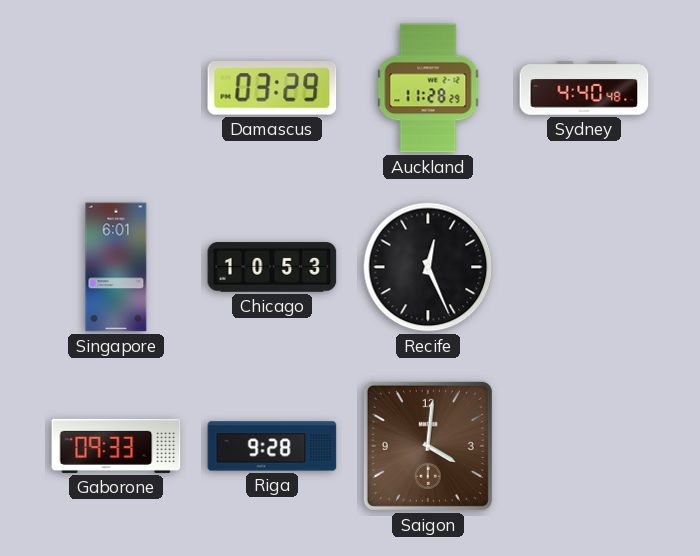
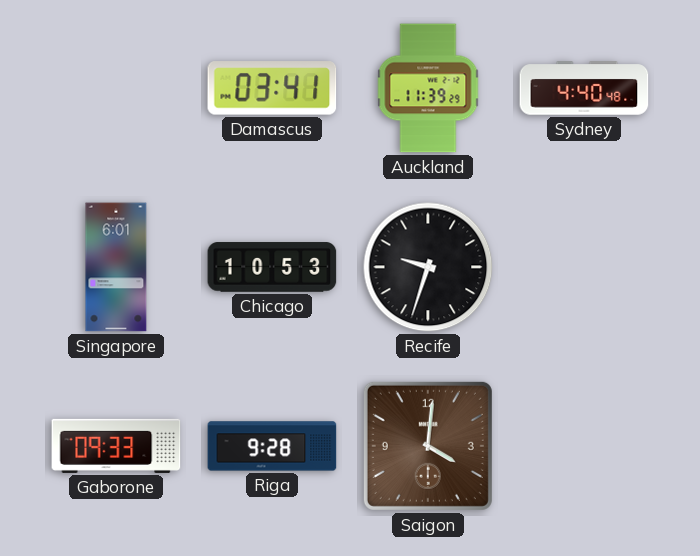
Damascus: 03:29 -> 03:41 (272, 88)
Auckland: 11:28 -> 11:39 (428, 88)
Recife: 12:26 -> 9:33 (428, 267)
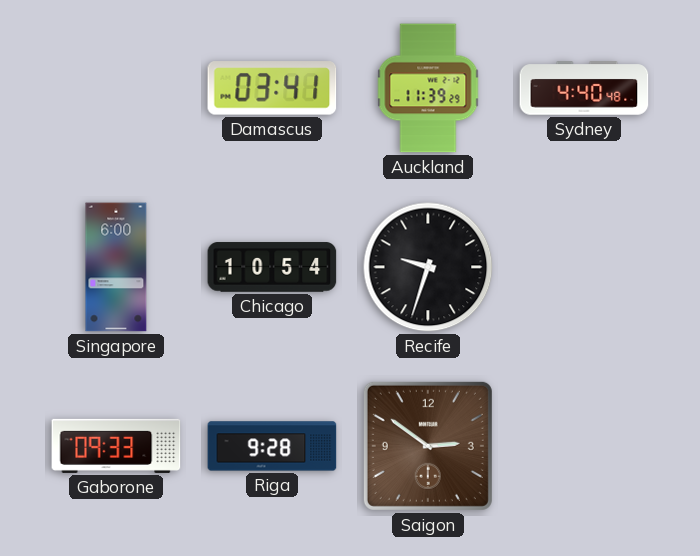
Singapore: 6:01 -> 6:00 (116, 267)
Chicago: 10:53 -> 10:54 (272, 267)
Saigon: 4:01 -> 2:51 (428, 446)
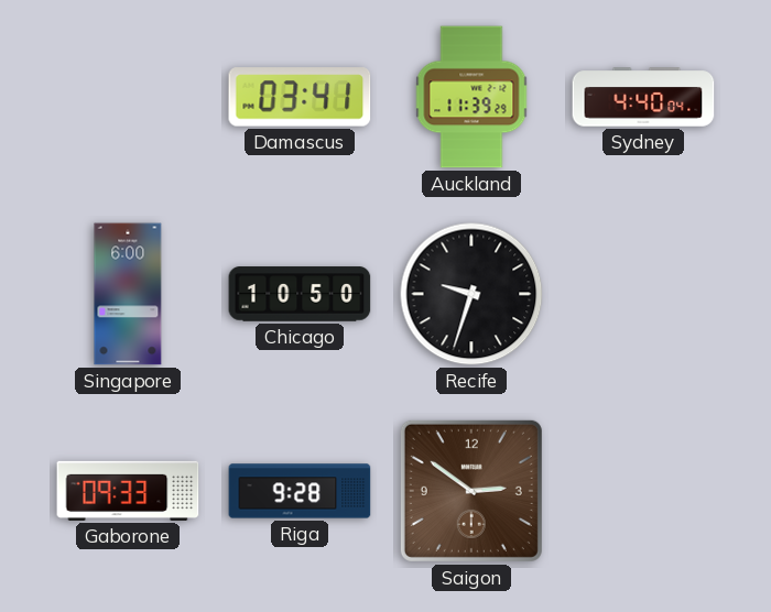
Sydney: 4:40:48 -> 4:40:04 (643, 97)
Chicago: 10:54 -> 10:50 (300, 294)
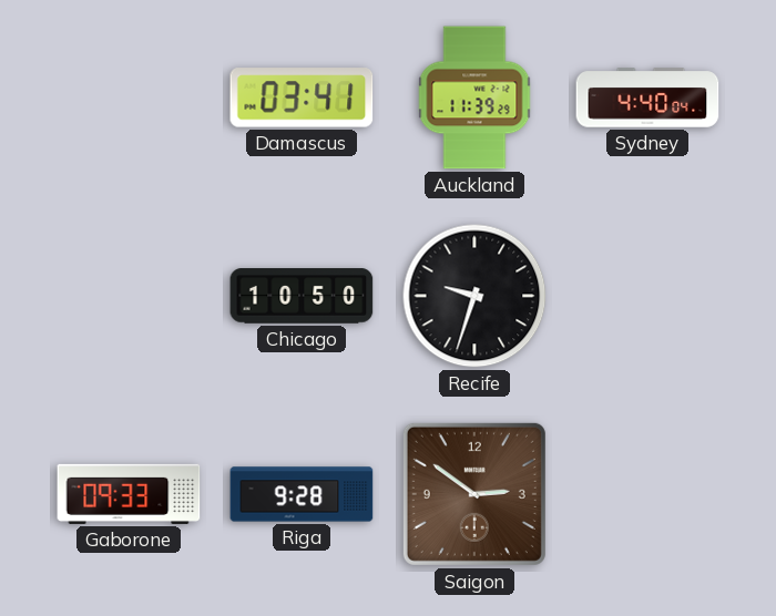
Singapore: 6:00 -> none (128, 294)
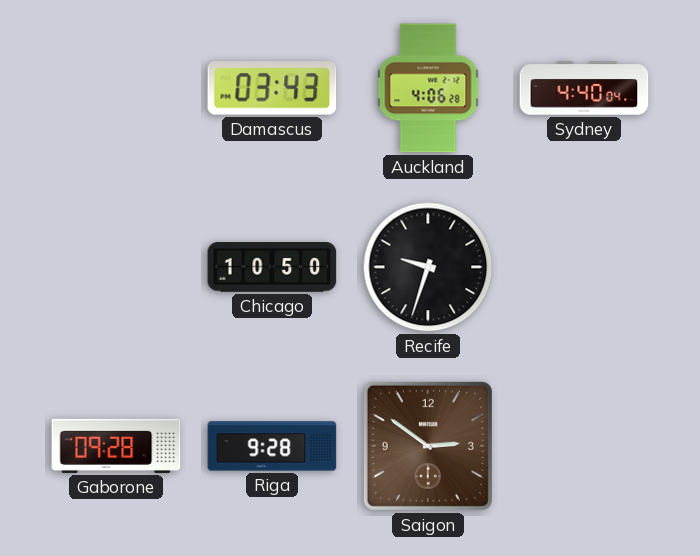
Damascus: 03:41 -> 03:43 (272, 88)
Auckland: 11:39 -> 4:06 (428, 88)
Gaborone: 09:33 -> 09:28 (116, 446)
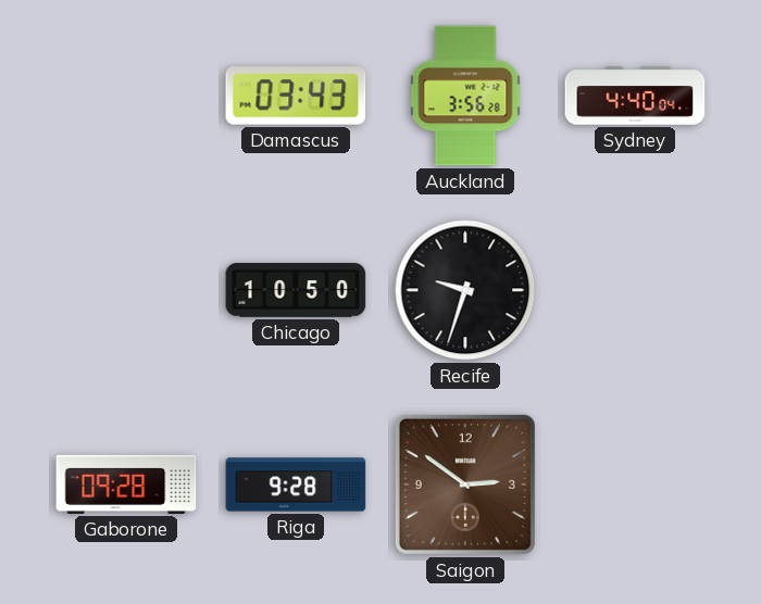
Auckland: 4:06 -> 3:56 (465, 96)
